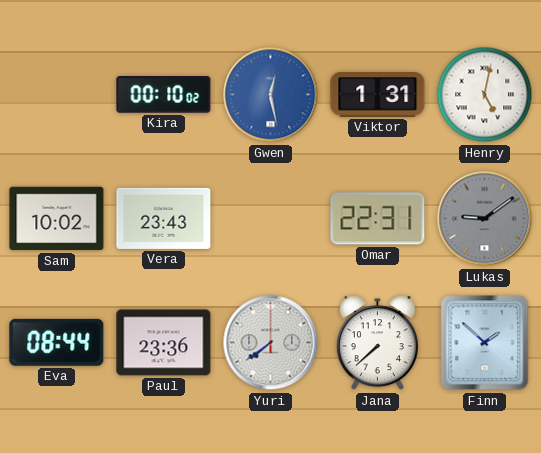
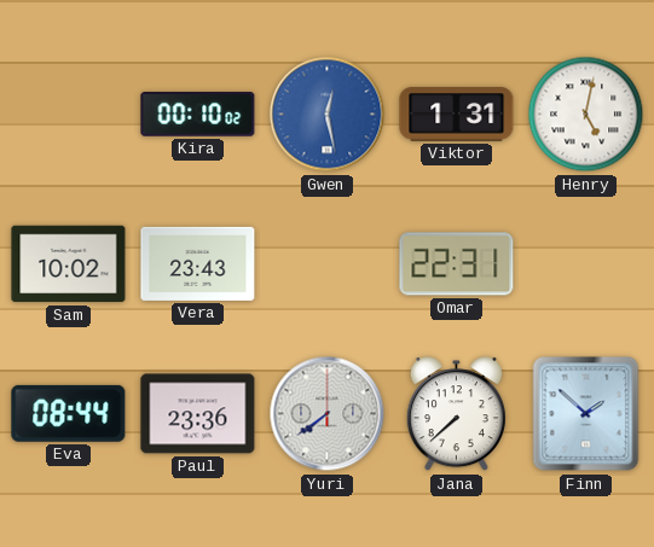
Lukas: 9:09 -> none (485, 219)
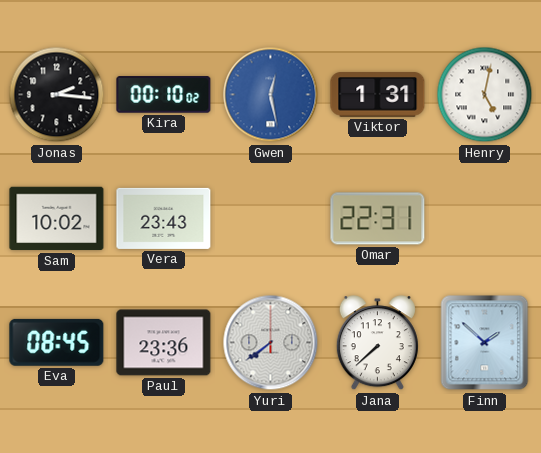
Jonas: none -> 2:16 (57, 95)
Eva: 08:44 -> 08:45 (57, 342)
